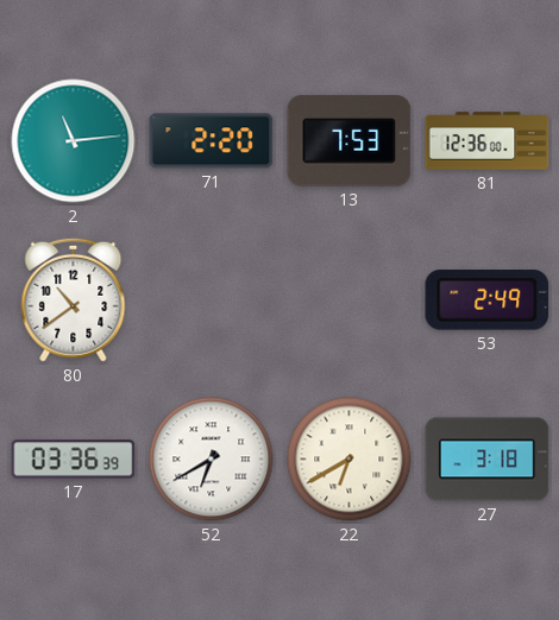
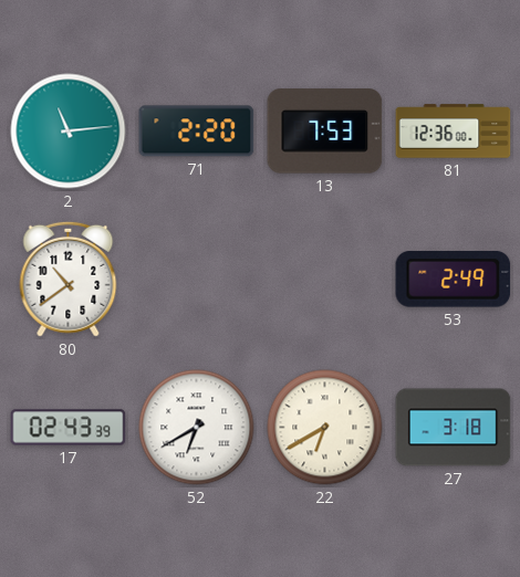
17: 03:36 -> 02:43 (69, 428)
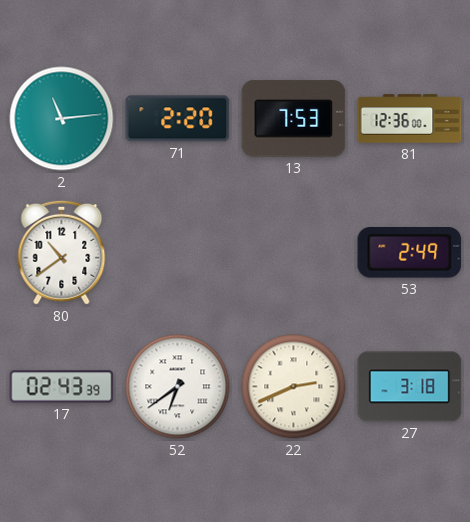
52: 6:40 -> 6:39 (178, 387)
22: 6:40 -> 2:41 (294, 387)
